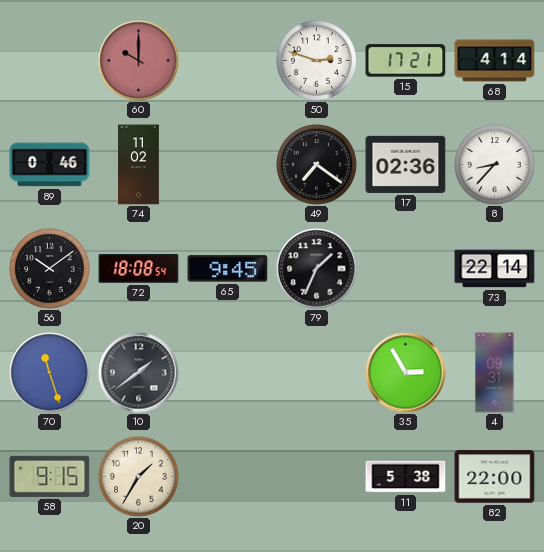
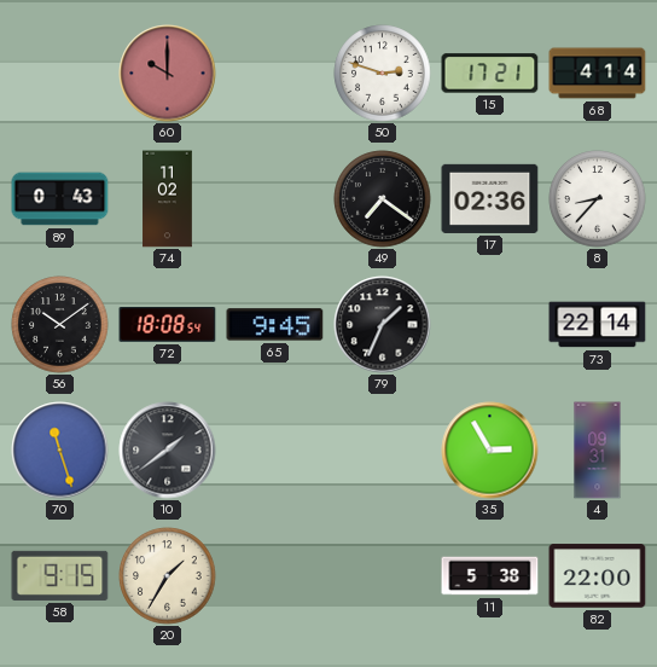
89: 0:46 -> 0:43 (60, 199)
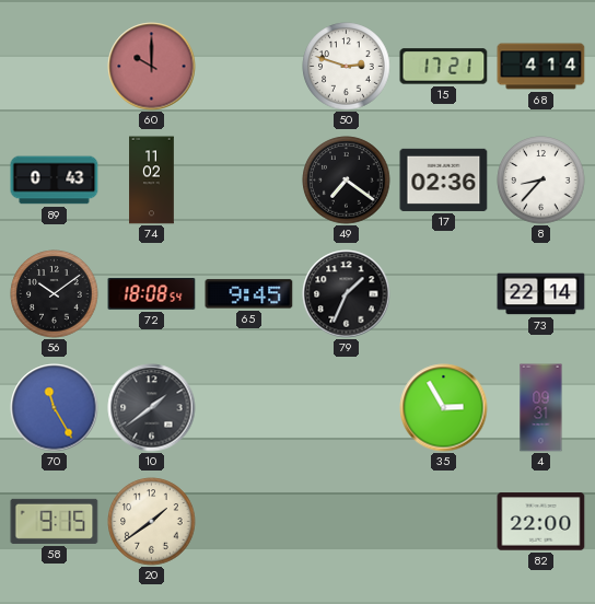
70: 11:27 -> 11:25 (55, 408)
20: 1:35 -> 1:39 (152, 522)
11: 5:38 -> none (490, 576)
